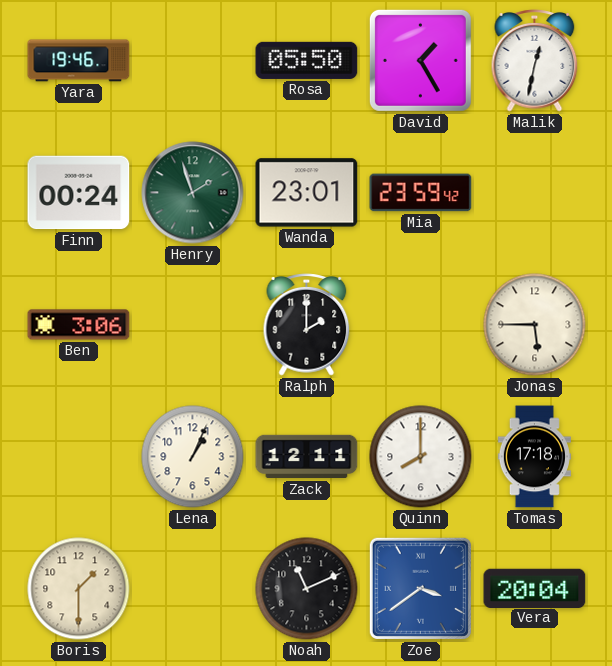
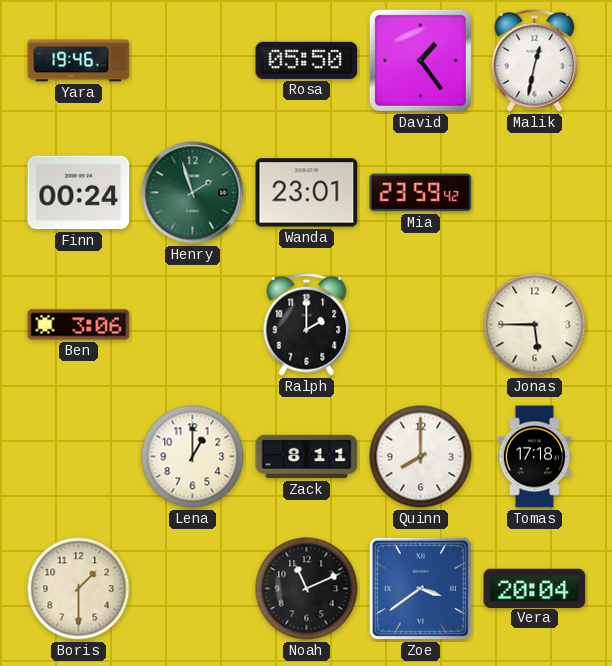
David: 1:25 -> 1:24 (420, 60)
Lena: 1:04 -> 1:00 (193, 457)
Zack: 12:11 -> 8:11 (307, 457)
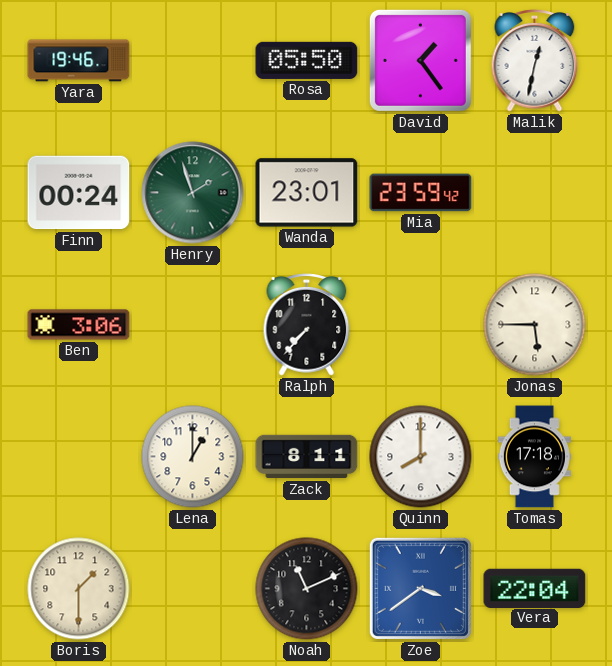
Ralph: 2:00 -> 7:37 (307, 325)
Vera: 20:04 -> 22:04 (535, 588)
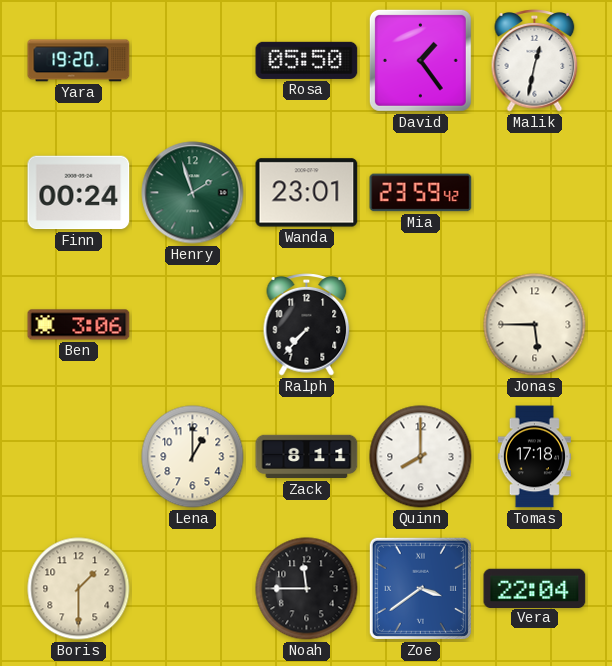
Yara: 19:46 -> 19:20 (79, 61)
Noah: 11:11 -> 11:45 (307, 589)
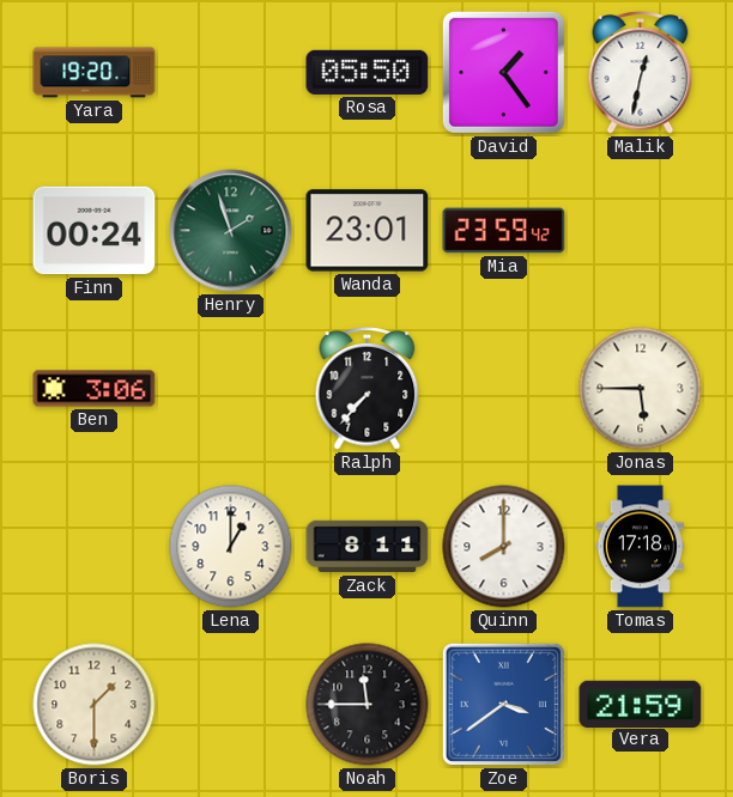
Vera: 22:04 -> 21:59 (641, 704)
